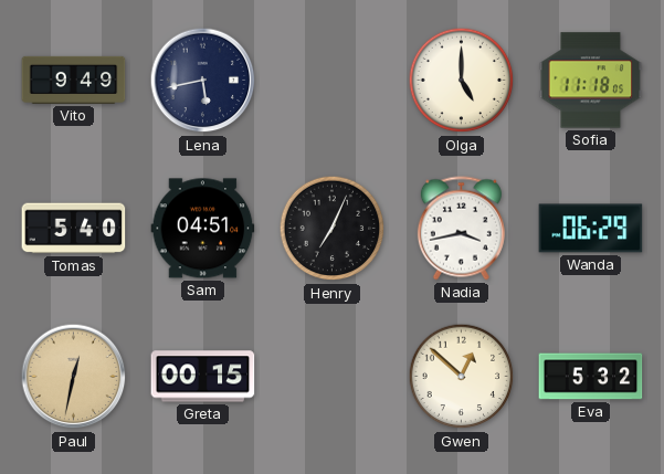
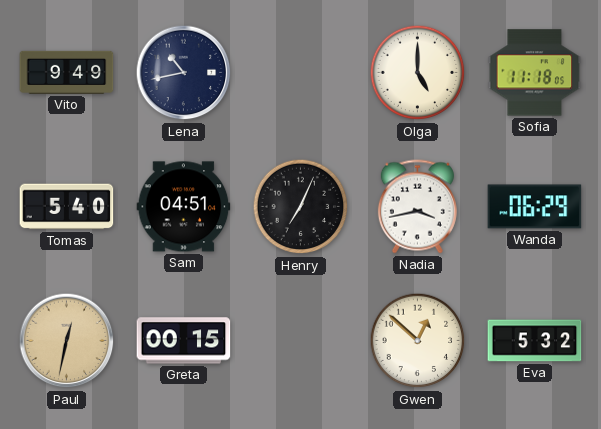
Lena: 5:43 -> 10:43 (184, 73)
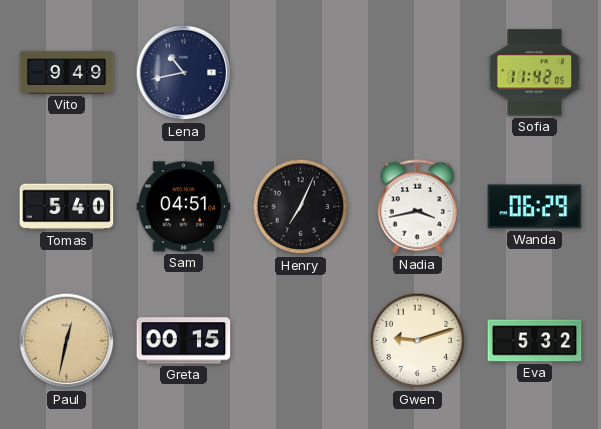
Olga: 5:00 -> none (418, 73)
Sofia: 11:18 -> 11:42 (535, 73)
Gwen: 12:52 -> 9:12 (418, 341)
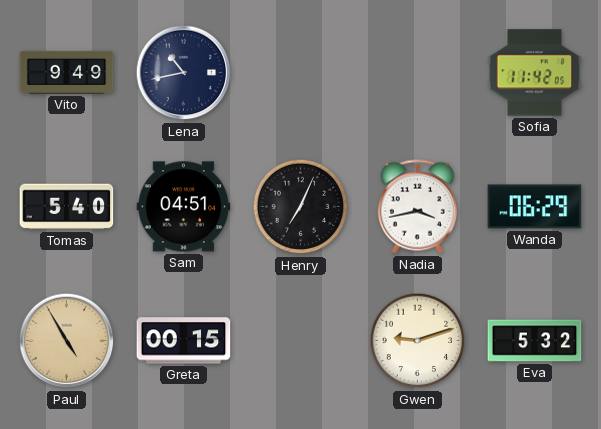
Paul: 12:32 -> 4:55 (67, 341)
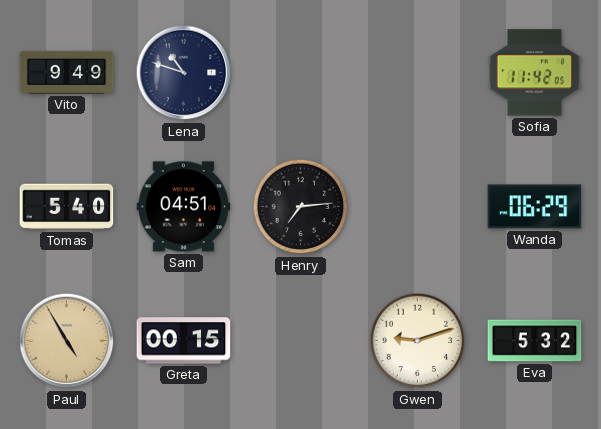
Lena: 10:43 -> 10:48 (184, 73)
Henry: 7:04 -> 7:14 (301, 207)
Nadia: 3:43 -> none (417, 207)
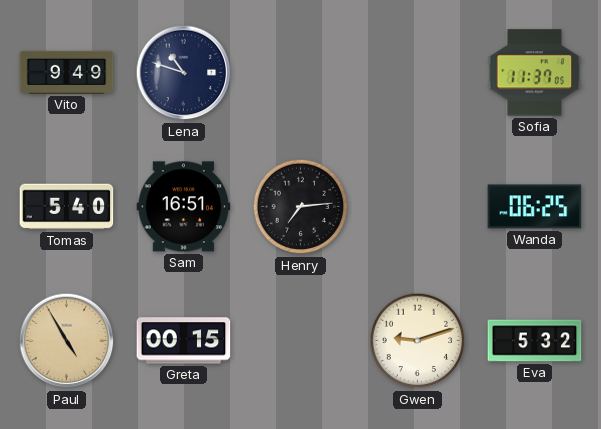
Sofia: 11:42 -> 11:37 (535, 73)
Sam: 04:51 -> 16:51 (184, 207)
Wanda: 06:29 -> 06:25 (535, 207)
